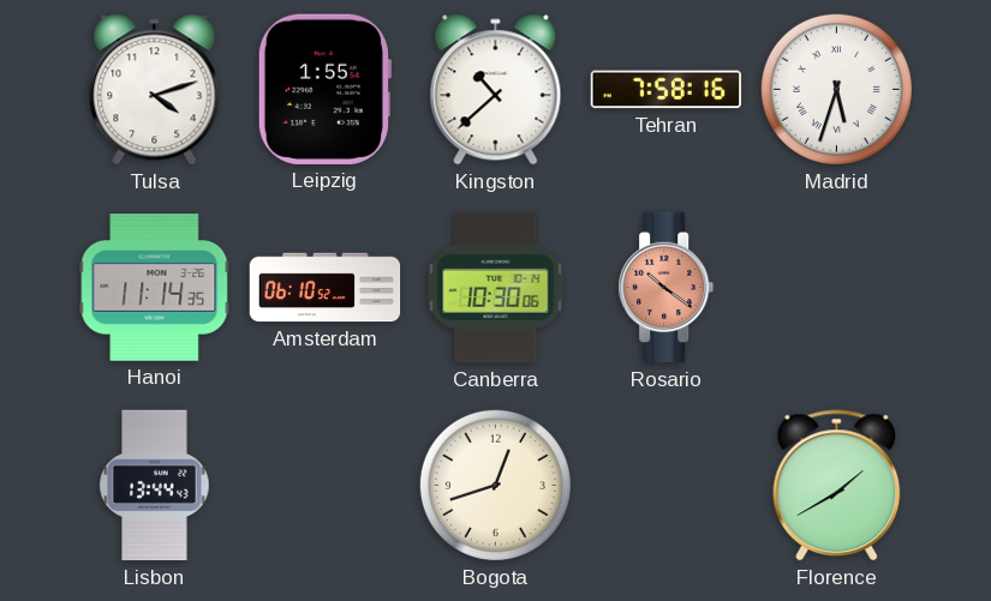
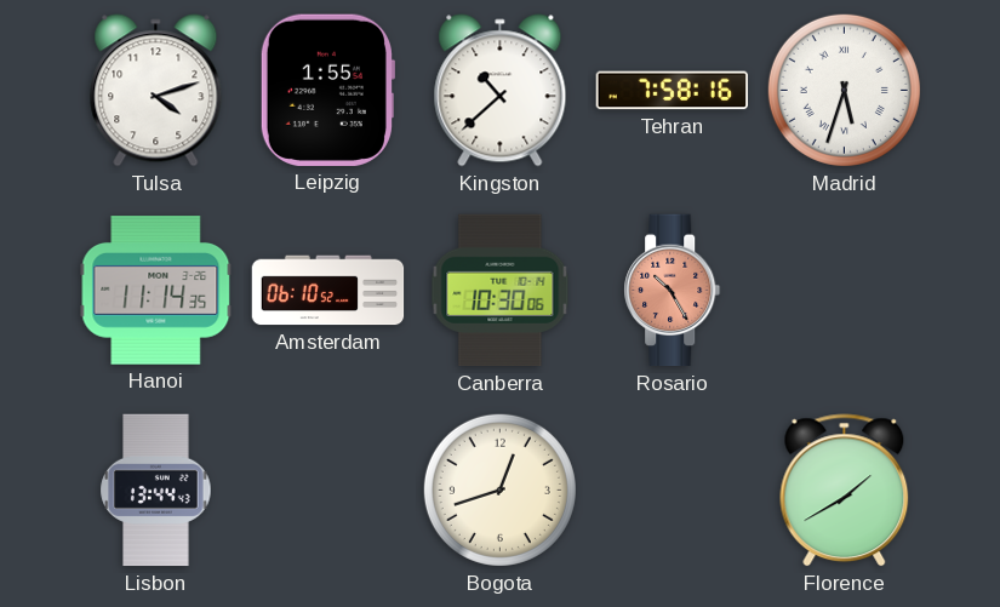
Rosario: 10:21 -> 10:25 (673, 291)
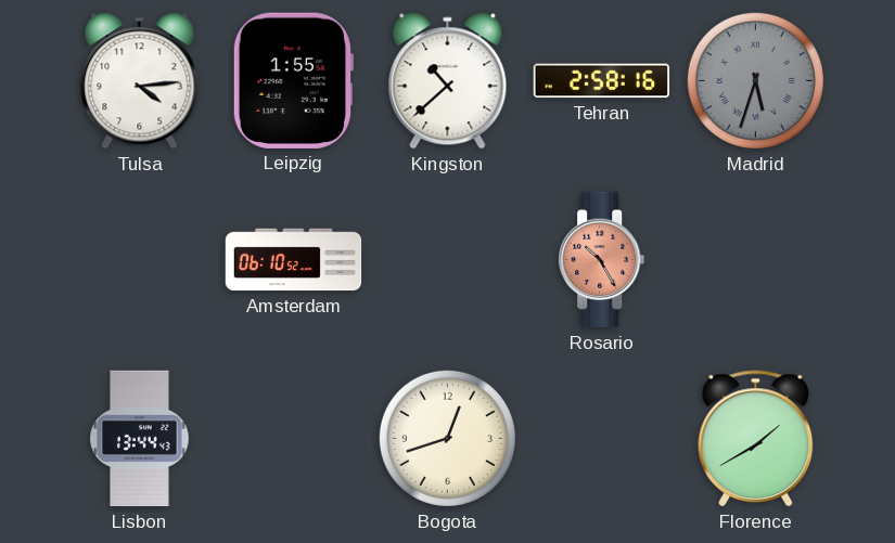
Tulsa: 4:12 -> 4:14 (140, 81)
Tehran: 7:58 -> 2:58 (602, 81)
Madrid dial: white -> grey (755, 80)
Hanoi: 11:14 -> none (156, 291)
Canberra: 10:30 -> none (501, 291)
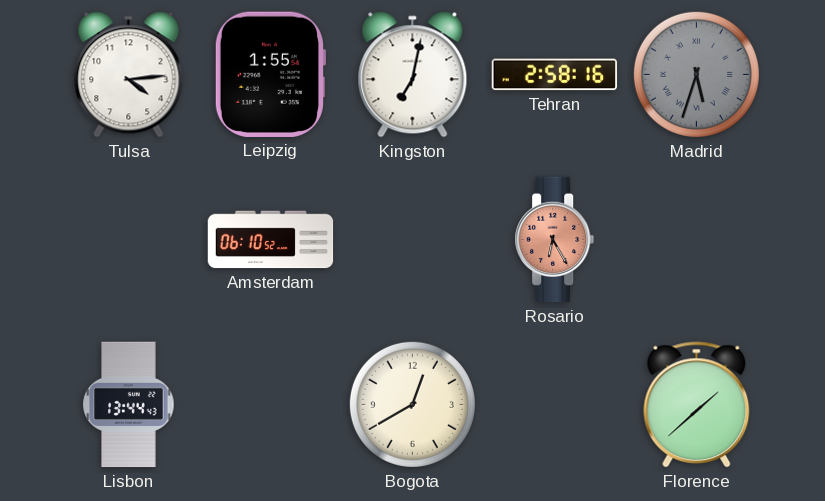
Kingston: 10:38 -> 7:02 (413, 75)
Rosario: 10:25 -> 6:25 (555, 240)
Bogota: 12:42 -> 12:40 (412, 404)
Florence: 1:40 -> 1:38 (697, 405)
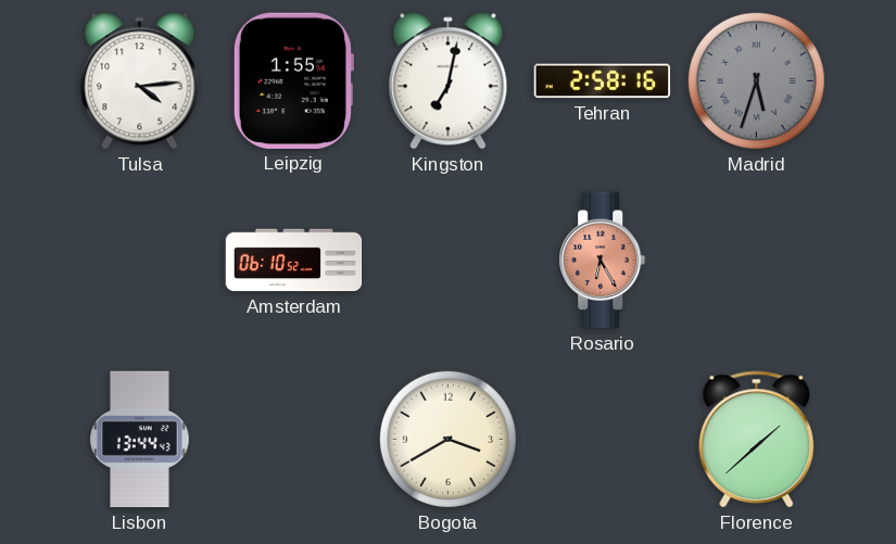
Bogota: 12:40 -> 3:40 (447, 439)
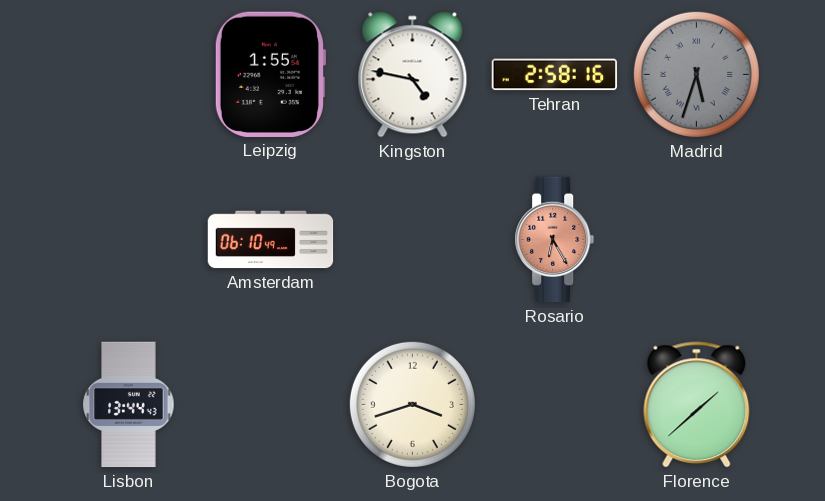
Tulsa: 4:14 -> none (140, 81)
Kingston: 7:02 -> 4:47 (413, 75)
Amsterdam: 06:10:52 -> 06:10:49 (271, 240)
Bogota: 3:40 -> 3:42 (412, 404)
